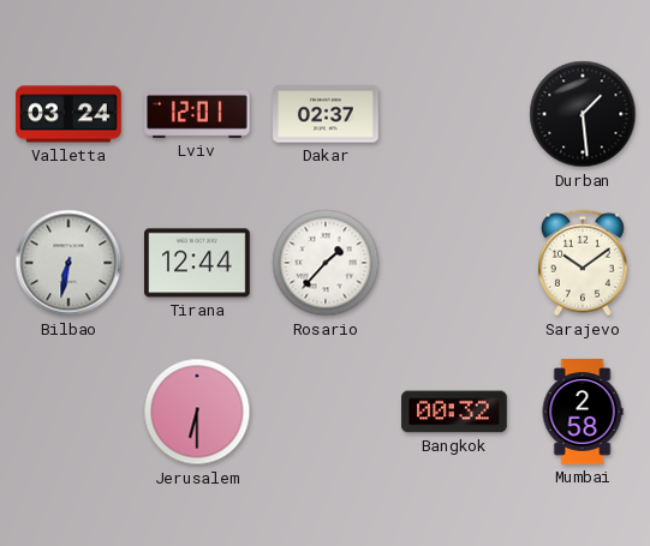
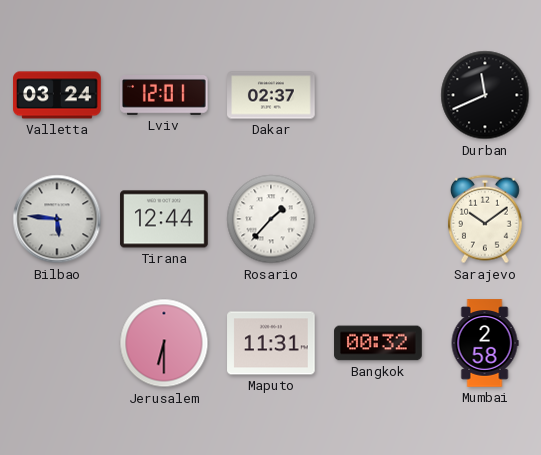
Durban: 1:29 -> 11:41 (485, 95)
Bilbao: 6:32 -> 5:46 (57, 219)
Maputo: none -> 11:31 (271, 343)
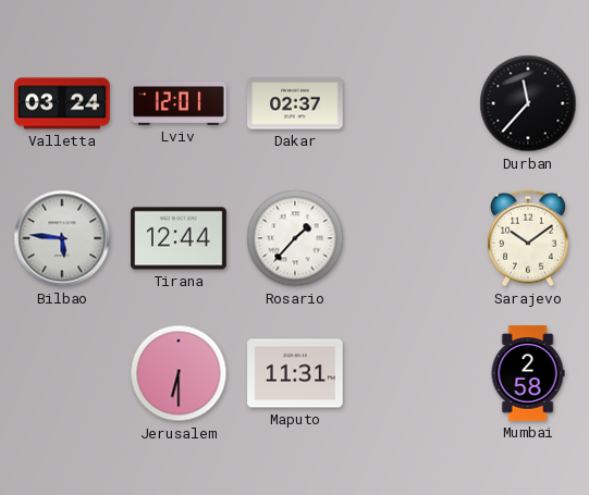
Durban: 11:41 -> 11:37 (528, 103)
Bangkok: 00:32 -> none (378, 343)
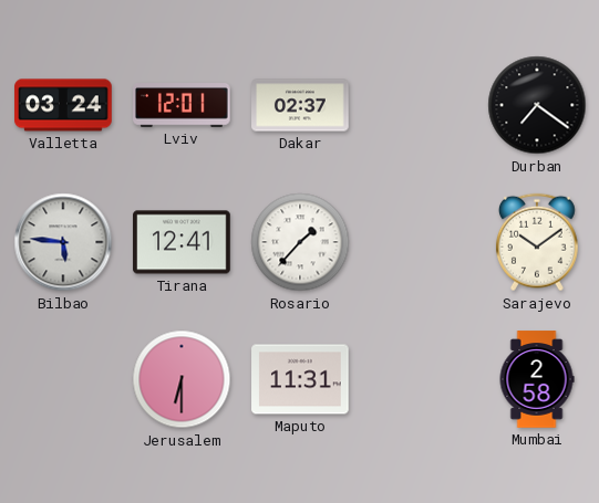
Durban: 11:37 -> 7:21 (537, 105)
Tirana: 12:44 -> 12:41 (182, 242)
